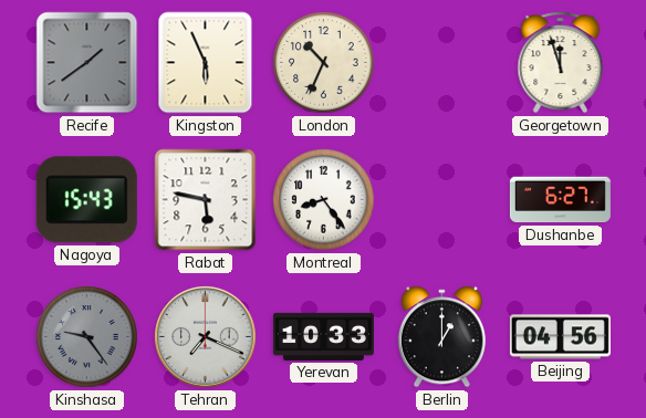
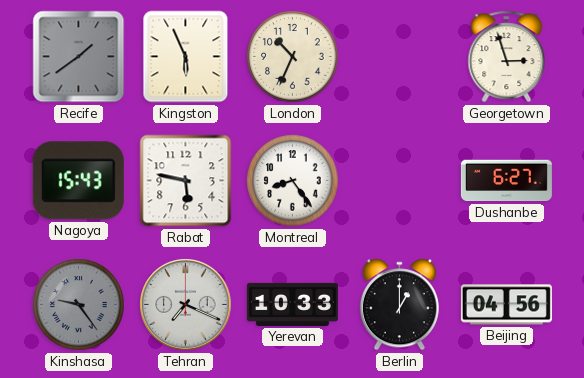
Georgetown: 11:57 -> 2:57 (507, 57)
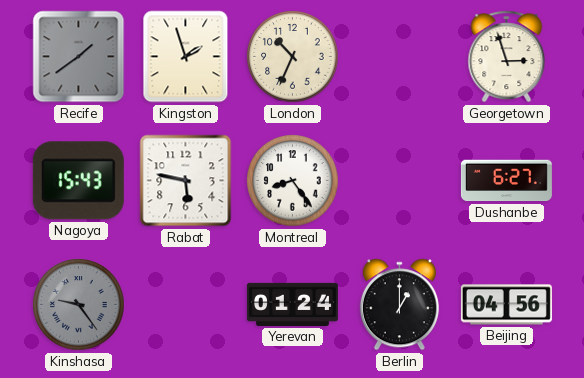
Kingston: 5:56 -> 1:57 (186, 57)
Tehran: 7:19 -> none (186, 305)
Yerevan: 10:33 -> 01:24 (292, 304)
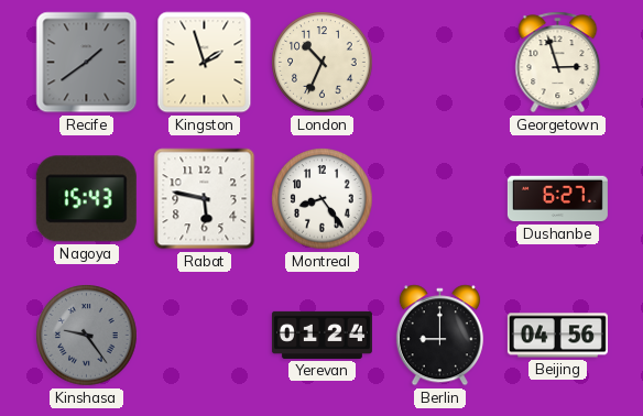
Berlin: 1:00 -> 9:00 (439, 336)
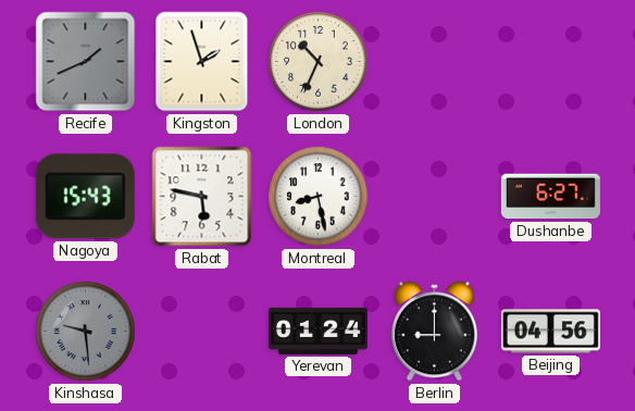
Recife: 1:39 -> 1:41 (86, 62)
Georgetown: 2:57 -> none (558, 63)
Montreal: 8:24 -> 8:28 (319, 197)
Kinshasa: 9:24 -> 9:29 (86, 332)
